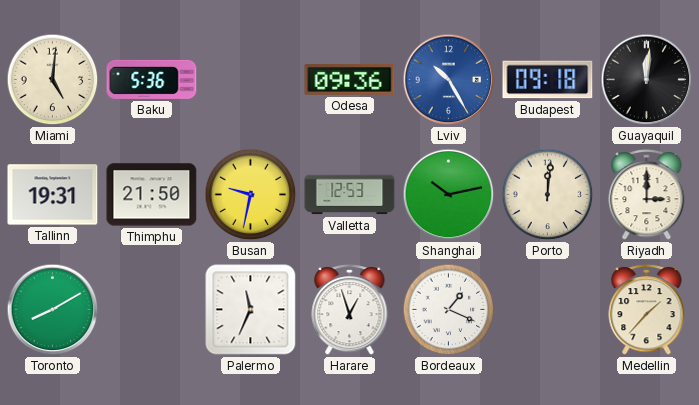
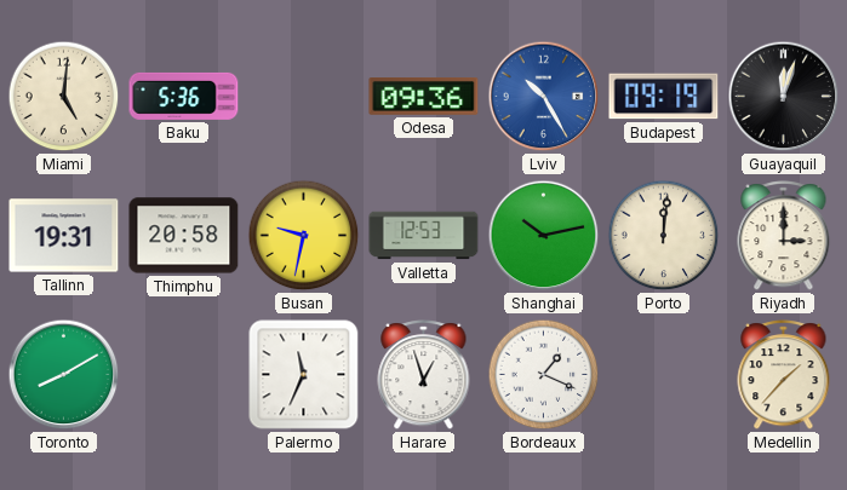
Budapest: 09:18 -> 09:19 (664, 97)
Guayaquil: 12:01 -> 12:03 (784, 97)
Thimphu: 21:50 -> 20:58 (184, 236)
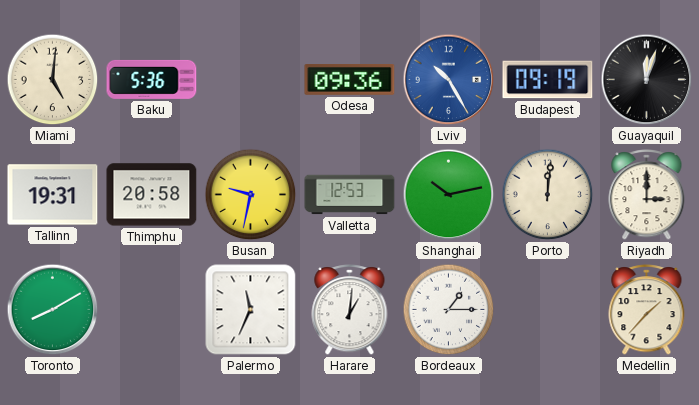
Harare: 12:57 -> 1:01 (350, 310)
Bordeaux: 1:19 -> 1:15 (449, 310)
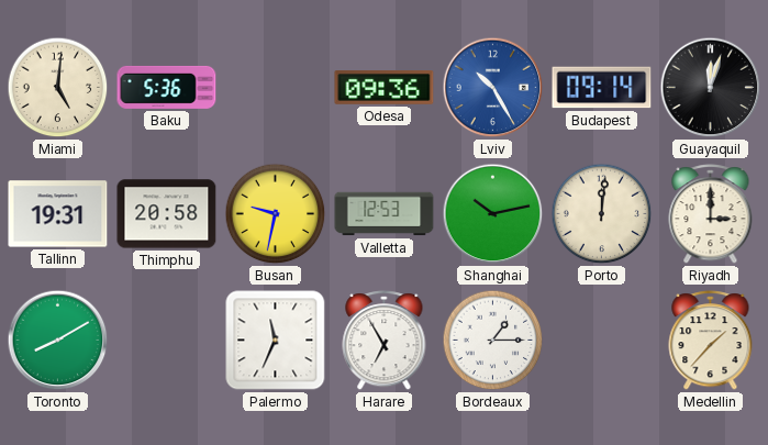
Budapest: 09:19 -> 09:14 (602, 88)
Harare: 1:01 -> 6:55 (385, 341)
